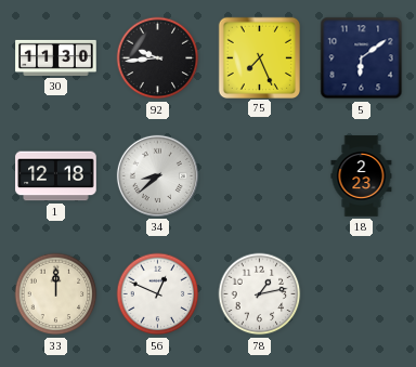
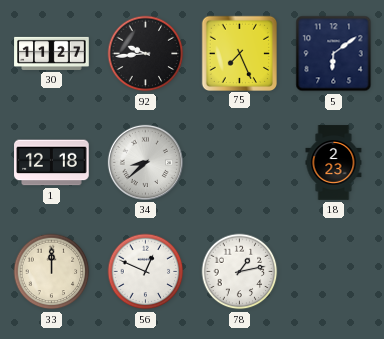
30: 11:30 -> 11:27 (52, 53)
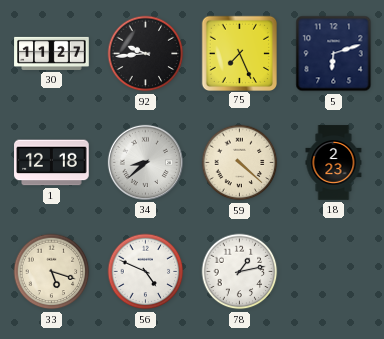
5: 6:09 -> 6:12 (334, 54)
59: none -> 4:22 (240, 163)
33: 12:00 -> 5:18 (52, 272)
56: 12:49 -> 4:49 (146, 272)
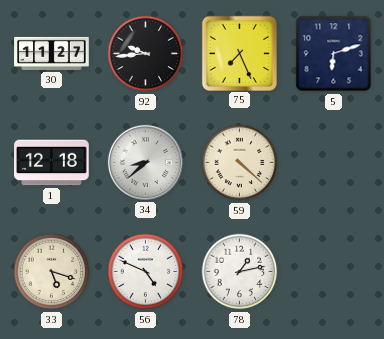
18: 2:23 -> none (334, 163)
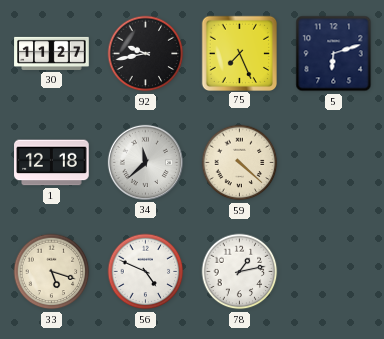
92: 9:44 -> 9:43 (146, 54)
34: 8:38 -> 11:38 (145, 162)
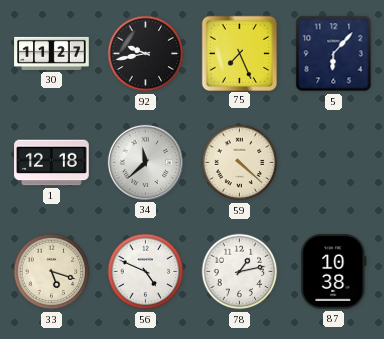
5: 6:12 -> 6:07 (334, 54)
87: none -> 10:38 (334, 272)
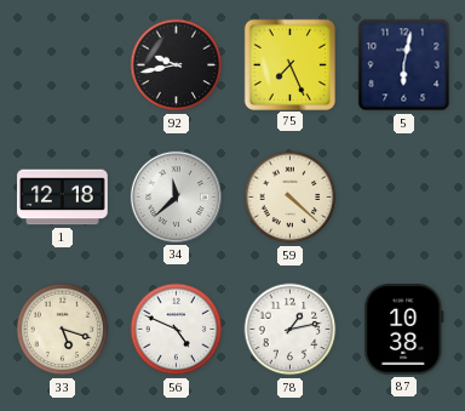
30: 11:27 -> none (52, 53)
5: 6:07 -> 6:02 (404, 65)
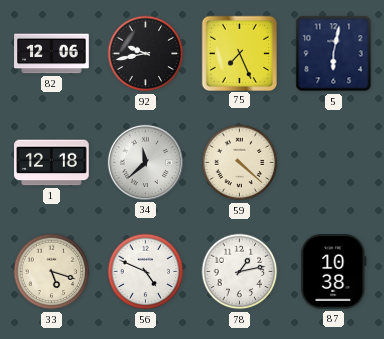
82: none -> 12:06 (52, 54)
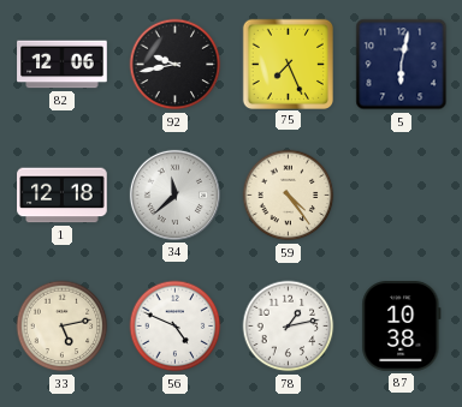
59: 4:22 -> 4:24 (289, 196)
33: 5:18 -> 5:13 (63, 327)
